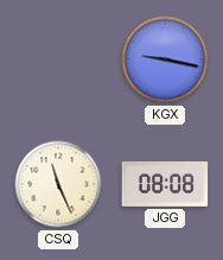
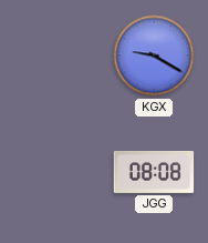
KGX: 9:17 -> 9:20 (154, 55)
CSQ: 11:26 -> none (58, 184)
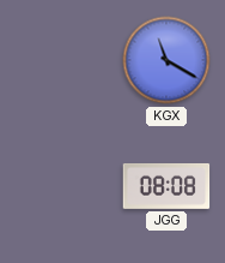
KGX: 9:20 -> 11:20 (166, 60)
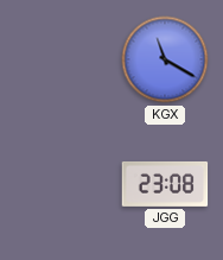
JGG: 08:08 -> 23:08 (165, 184)
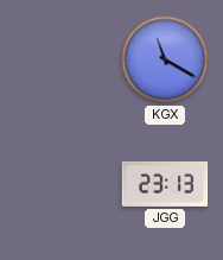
JGG: 23:08 -> 23:13 (165, 184)
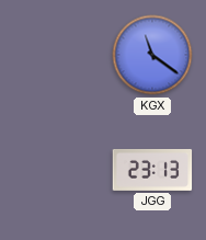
KGX: 11:20 -> 11:21 (152, 55)
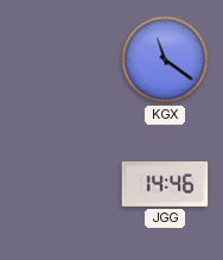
JGG: 23:13 -> 14:46 (165, 184)
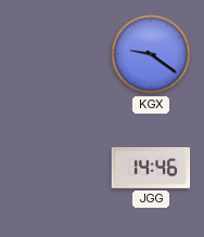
KGX: 11:21 -> 9:21 (151, 54)
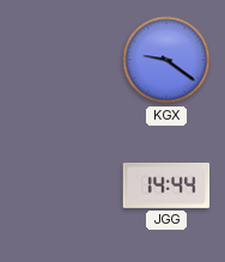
JGG: 14:46 -> 14:44 (166, 185)
